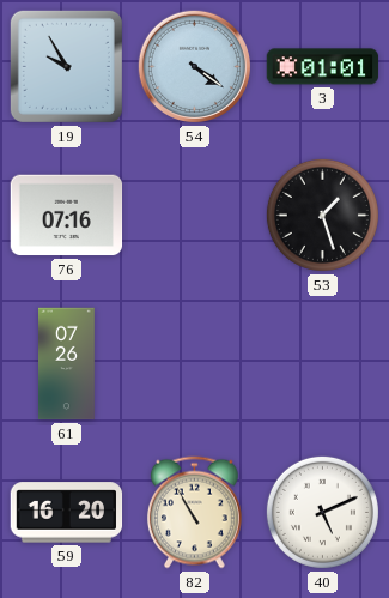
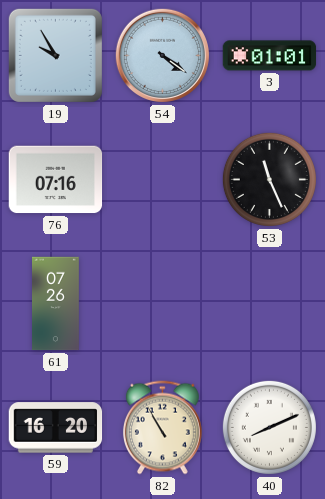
53: 1:27 -> 11:26 (269, 179)
40: 5:11 -> 8:11 (269, 427)
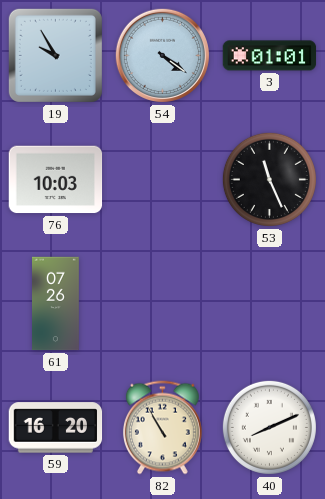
76: 07:16 -> 10:03 (56, 180)
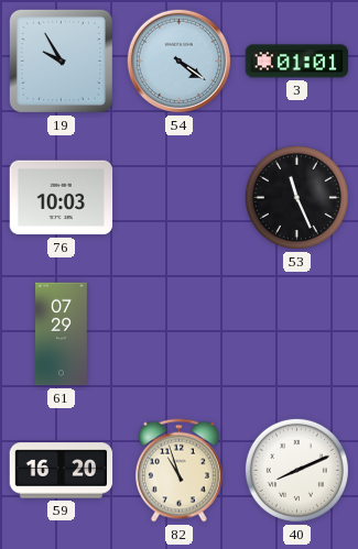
61: 07:26 -> 07:29 (62, 334)
82: 10:55 -> 10:57 (178, 471)
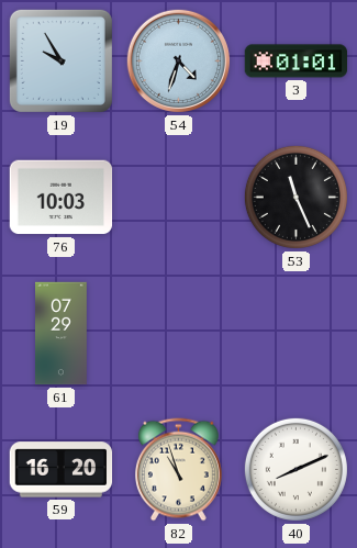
54: 4:21 -> 4:33 (178, 60)
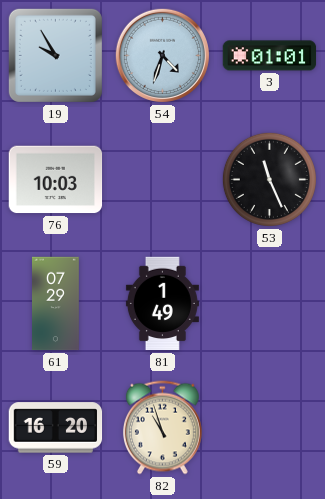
81: none -> 1:49 (162, 304)
40: 8:11 -> none (295, 469)
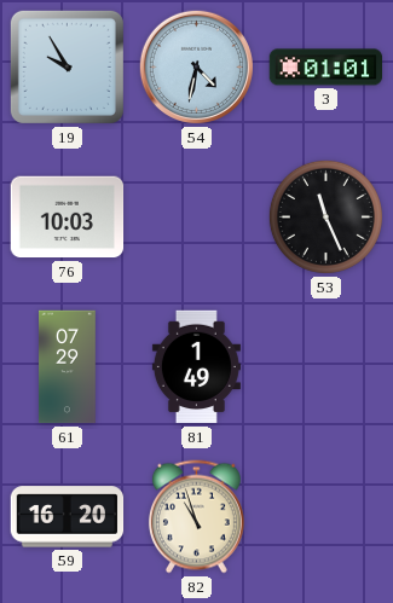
54: 4:33 -> 4:32 (196, 66)
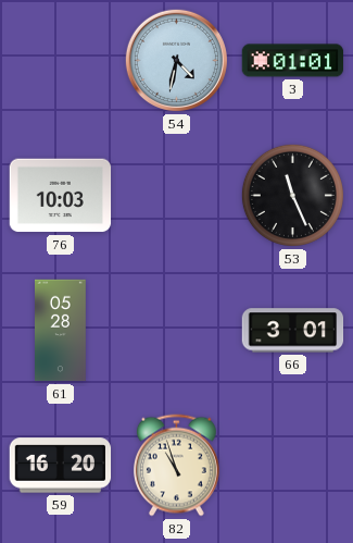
19: 9:55 -> none (67, 66)
61: 07:29 -> 05:28 (61, 331)
81: 1:49 -> none (196, 367)
66: none -> 3:01 (293, 331)
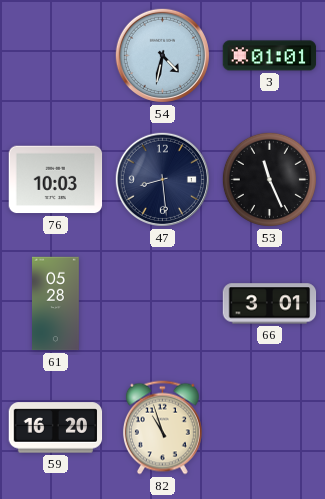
47: none -> 8:29 (162, 179)
